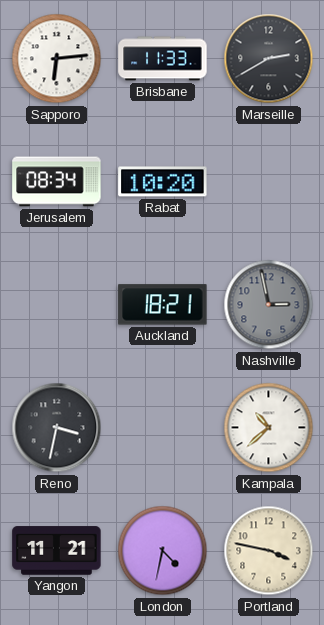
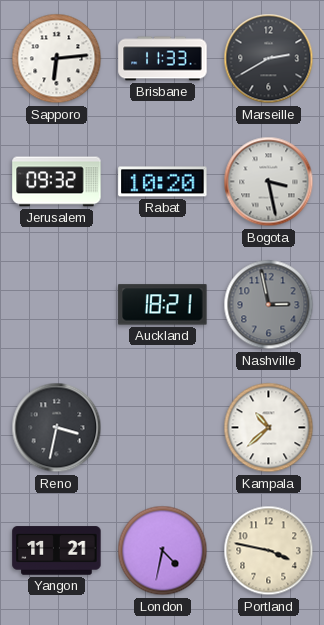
Jerusalem: 08:34 -> 09:32 (57, 182)
Bogota: none -> 3:28 (269, 182)
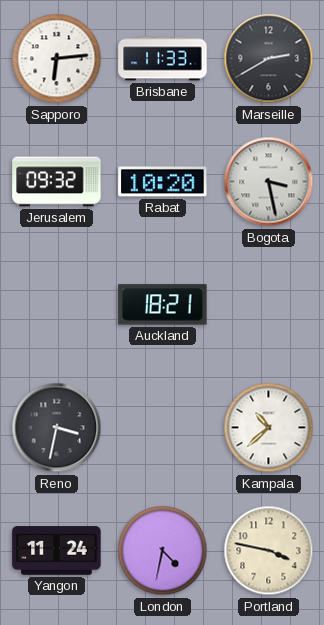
Nashville: 2:58 -> none (269, 305)
Yangon: 11:21 -> 11:24 (57, 551)
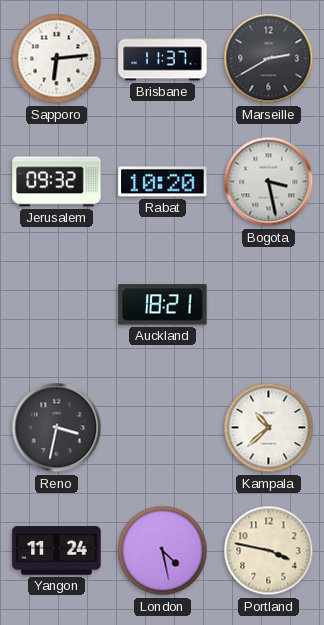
Brisbane: 11:33 -> 11:37 (163, 59)
London: 4:32 -> 4:28 (163, 551)
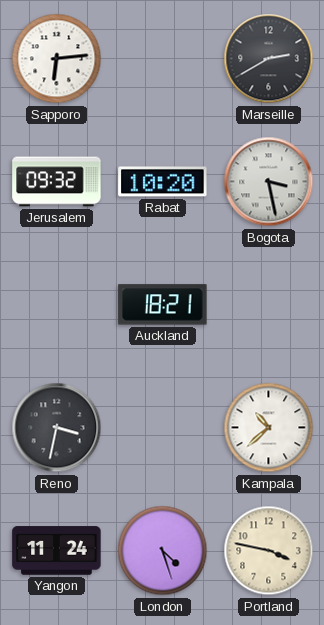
Brisbane: 11:37 -> none (163, 59)
London: 4:28 -> 4:27 (163, 551)
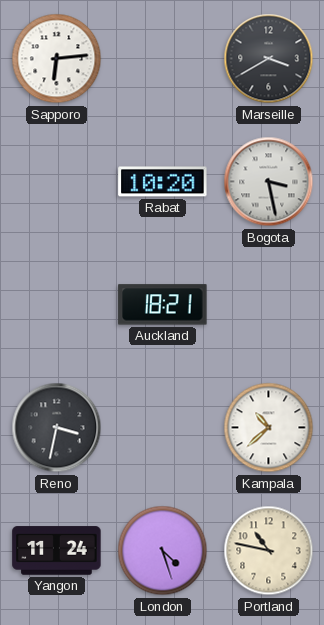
Marseille: 2:40 -> 3:40 (269, 59)
Jerusalem: 09:32 -> none (57, 182)
Portland: 3:47 -> 10:47 (269, 551)
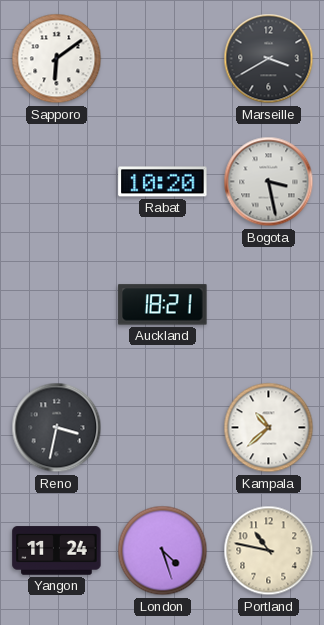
Sapporo: 6:14 -> 6:09 (57, 59)
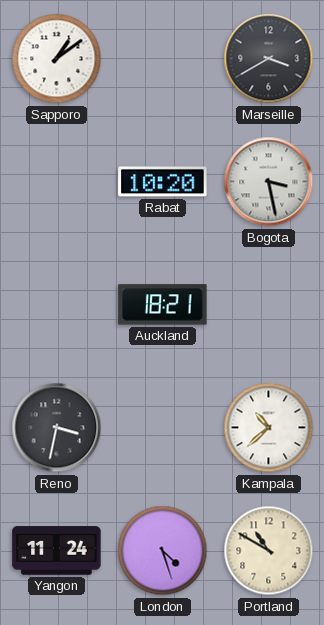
Sapporo: 6:09 -> 1:09 (57, 59)
Portland: 10:47 -> 10:50 (269, 551)
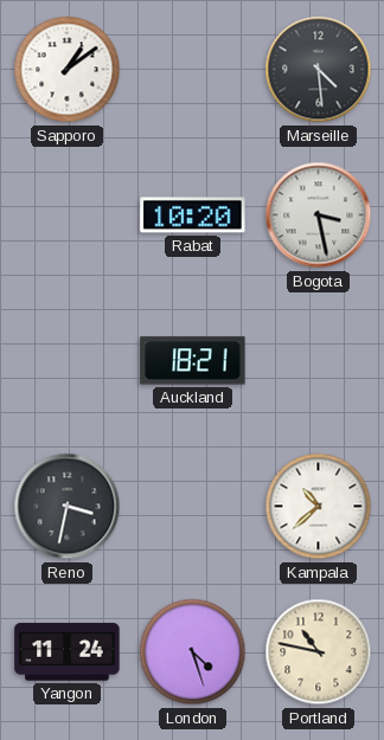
Marseille: 3:40 -> 4:29 (319, 70)
Portland: 10:50 -> 10:47 (319, 652)
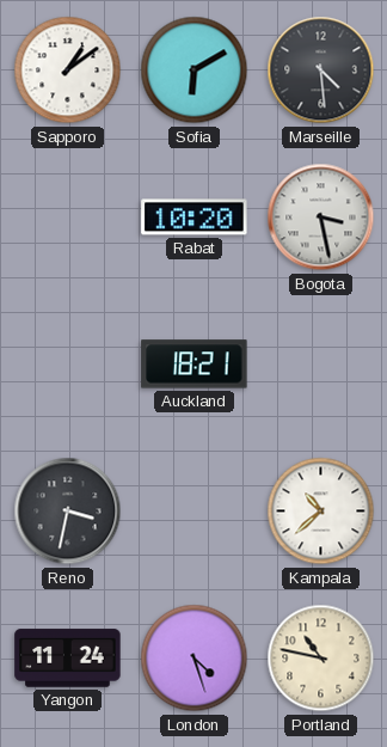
Sofia: none -> 6:10 (195, 71)
